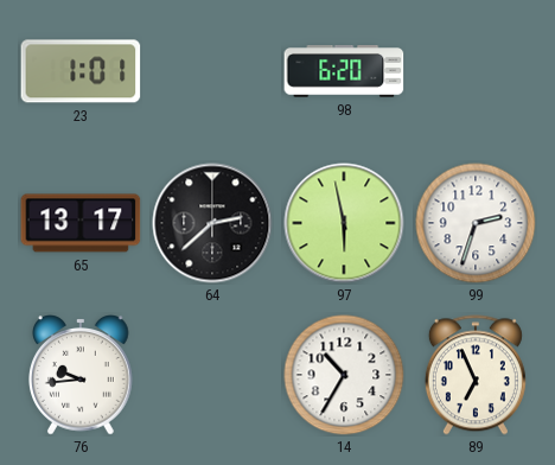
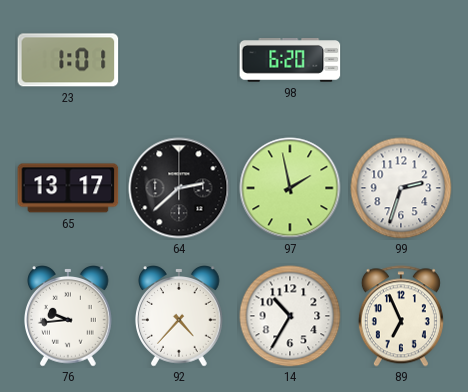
97: 5:58 -> 1:58 (290, 188)
92: none -> 4:37 (180, 316)
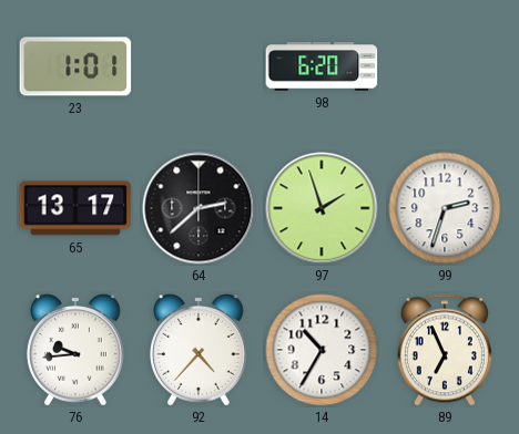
97: 1:58 -> 1:57 (322, 208)
